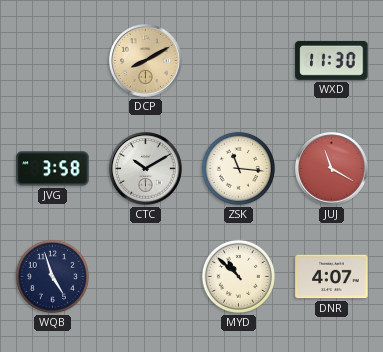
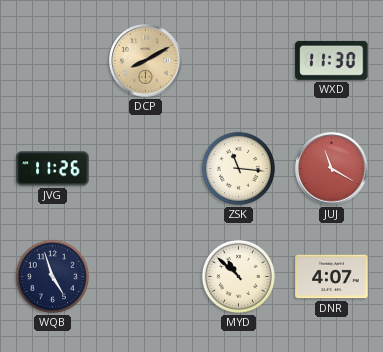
JVG: 3:58 -> 11:26 (53, 169)
CTC: 10:10 -> none (146, 169)
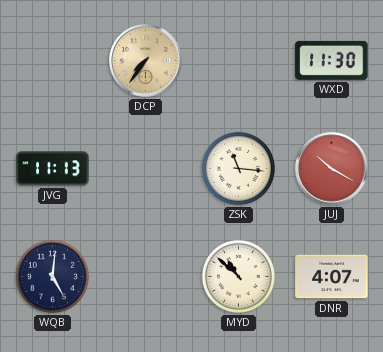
DCP: 8:10 -> 7:36 (146, 61)
JVG: 11:26 -> 11:13 (53, 169)
JUJ: 11:20 -> 10:20 (332, 169)
WQB: 4:57 -> 5:01 (52, 276)
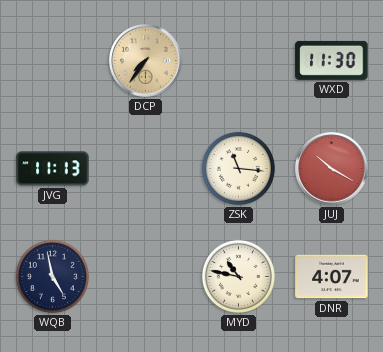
WQB: 5:01 -> 4:58 (52, 276)
MYD: 10:52 -> 10:47 (238, 276)
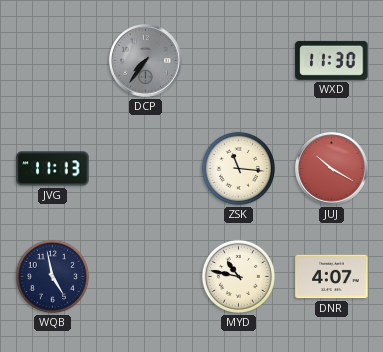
DCP dial: champagne -> grey (146, 61)
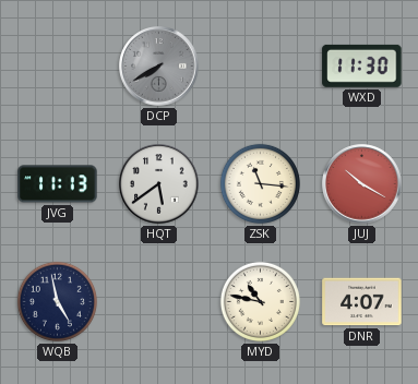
DCP: 7:36 -> 7:40 (159, 67)
HQT: none -> 5:39 (159, 184)
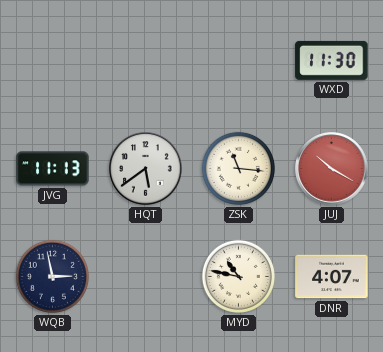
DCP: 7:40 -> none (159, 67)
WQB: 4:58 -> 2:58 (52, 276)
